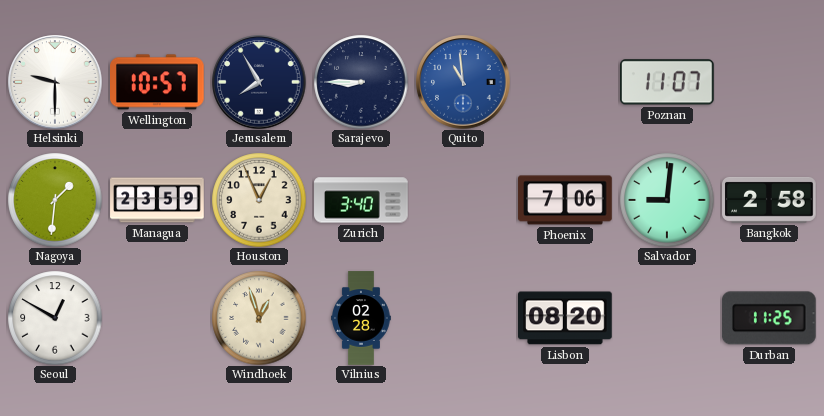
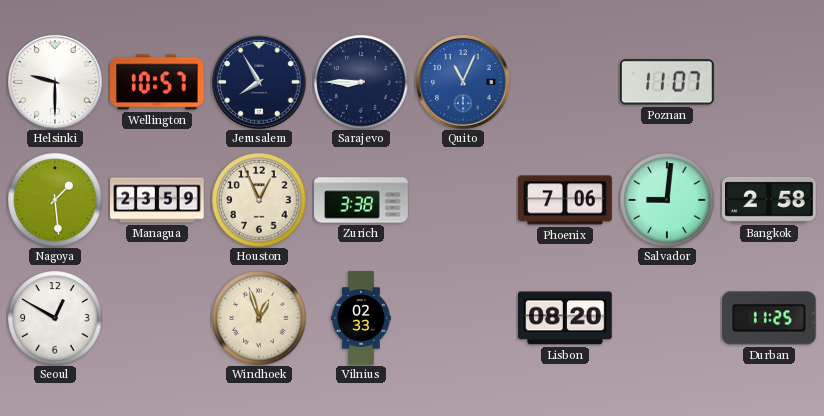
Quito: 10:59 -> 11:04 (463, 82)
Nagoya: 1:31 -> 1:29 (55, 200)
Zurich: 3:40 -> 3:38 (361, 200)
Vilnius: 02:28 -> 02:33 (361, 318)
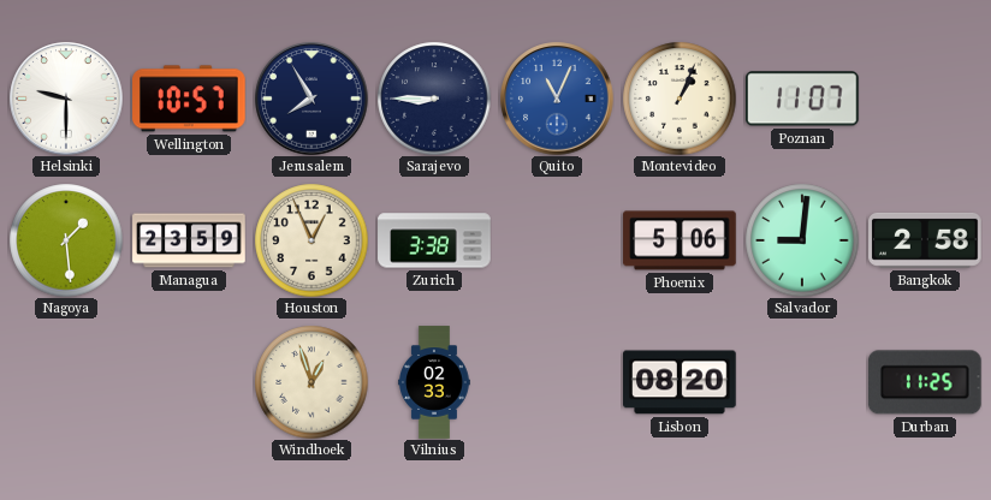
Montevideo: none -> 1:04 (680, 99)
Phoenix: 7:06 -> 5:06 (680, 240)
Seoul: 12:50 -> none (55, 318)
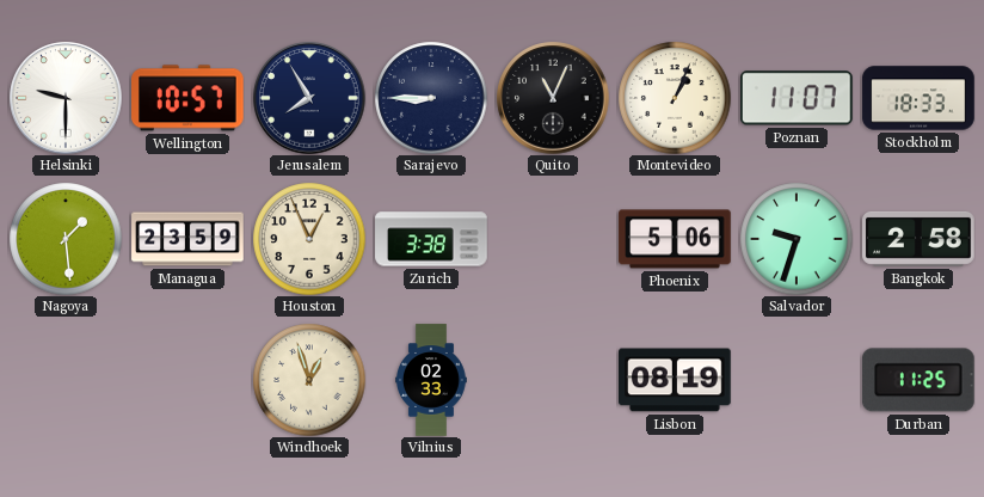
Quito dial: blue -> black (553, 98)
Stockholm: none -> 18:33 (918, 98)
Salvador: 9:01 -> 9:33 (797, 239)
Lisbon: 08:20 -> 08:19 (675, 380)
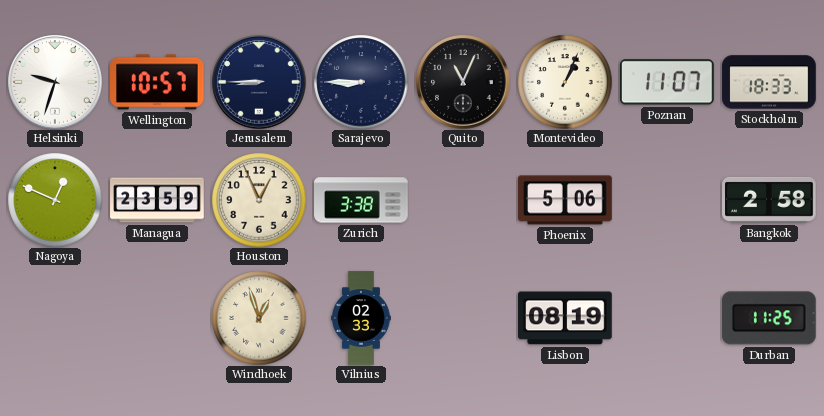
Helsinki: 9:30 -> 9:33 (55, 82)
Jerusalem: 7:55 -> 8:45 (259, 82)
Nagoya: 1:29 -> 12:49 (55, 200)
Salvador: 9:33 -> none (797, 239)
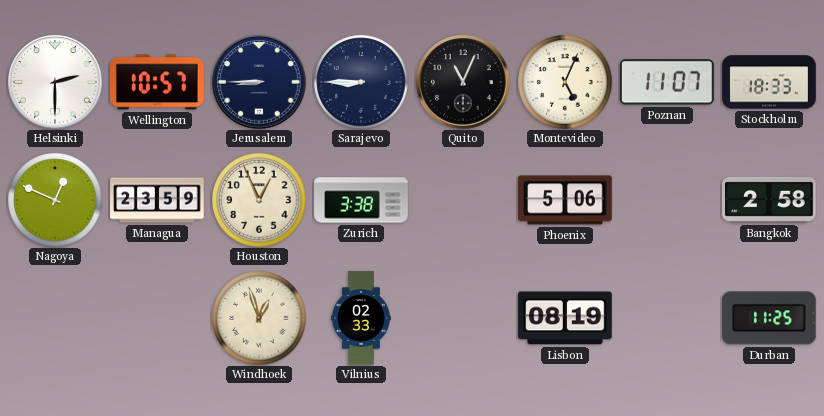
Helsinki: 9:33 -> 2:30 (55, 82)
Montevideo: 1:04 -> 5:04 (565, 82)
